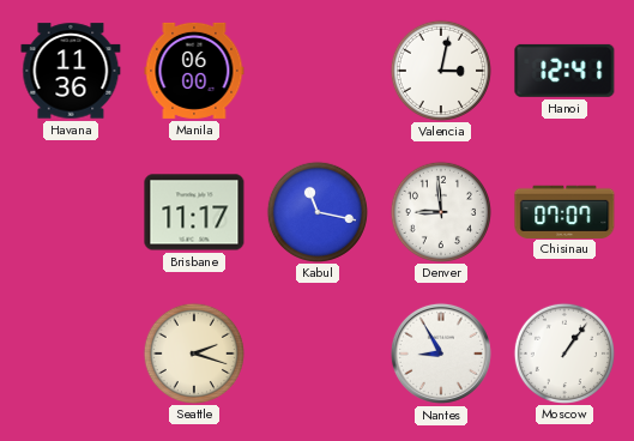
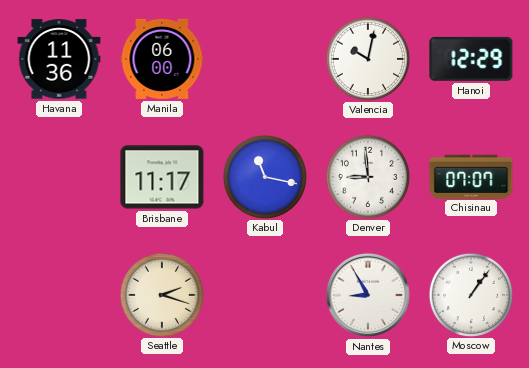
Valencia: 3:02 -> 10:02 (367, 58)
Hanoi: 12:41 -> 12:29 (471, 59)
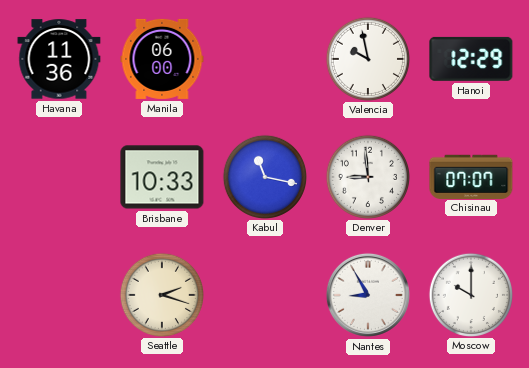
Valencia: 10:02 -> 9:58 (367, 58)
Brisbane: 11:17 -> 10:33 (162, 177)
Moscow: 1:06 -> 10:00 (470, 294)
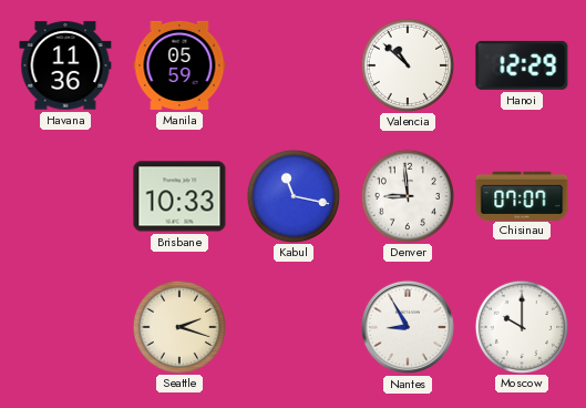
Manila: 06:00 -> 05:59 (179, 65)
Valencia: 9:58 -> 10:52 (407, 64)
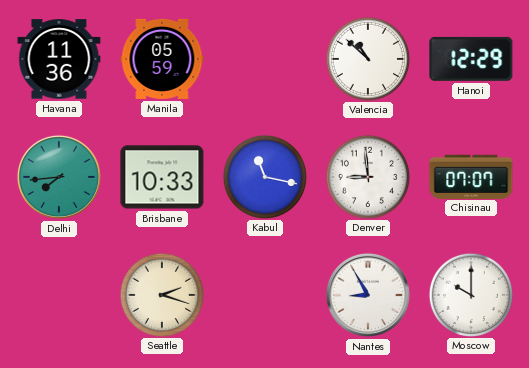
Delhi: none -> 7:44 (59, 177)
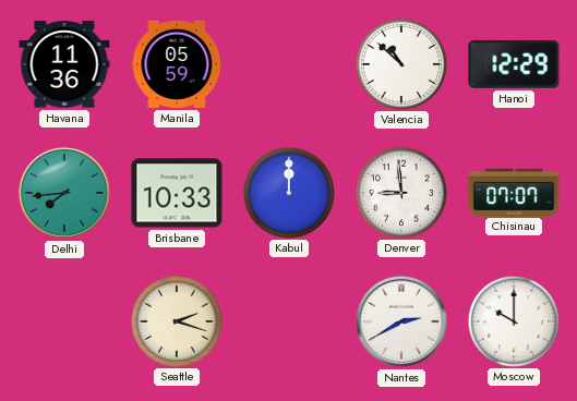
Kabul: 11:17 -> 12:00 (288, 192)
Nantes: 8:55 -> 2:40 (401, 321)
